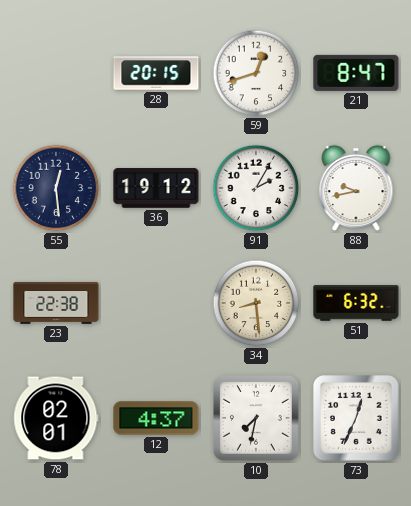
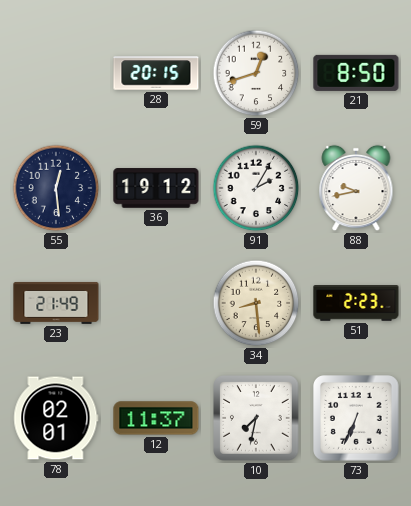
21: 8:47 -> 8:50 (356, 73)
23: 22:38 -> 21:49 (56, 303)
51: 6:32 -> 2:23 (356, 303)
12: 4:37 -> 11:37 (156, 418)
73: 12:34 -> 6:34 (357, 419)
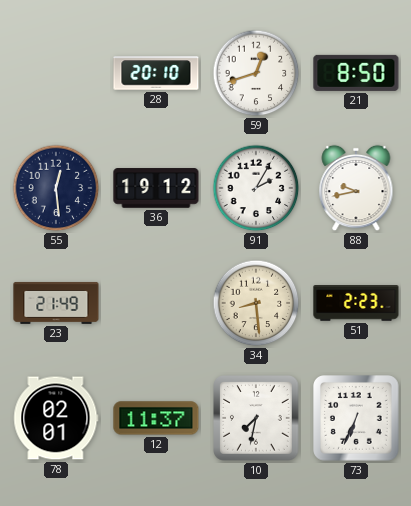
28: 20:15 -> 20:10 (156, 73)
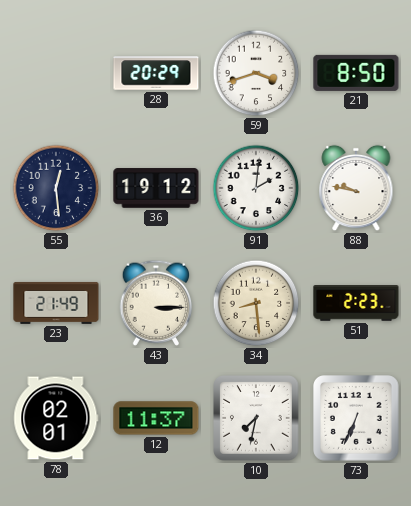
28: 20:10 -> 20:29 (156, 73)
59: 12:42 -> 3:42 (256, 73)
91: 2:05 -> 2:01 (256, 188)
88: 9:43 -> 9:47 (356, 188)
43: none -> 3:15 (156, 303)
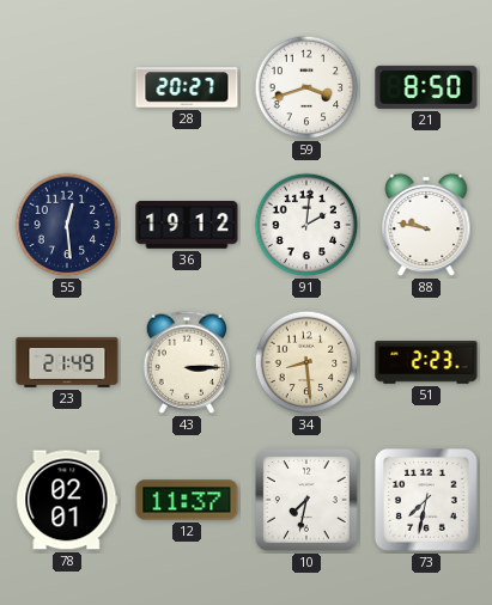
28: 20:29 -> 20:27 (187, 87)
73: 6:34 -> 7:32 (427, 501)
